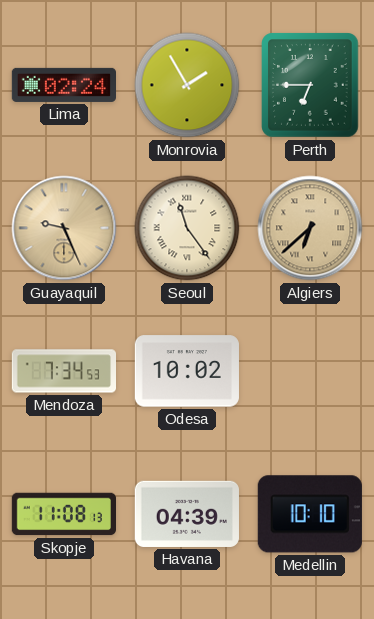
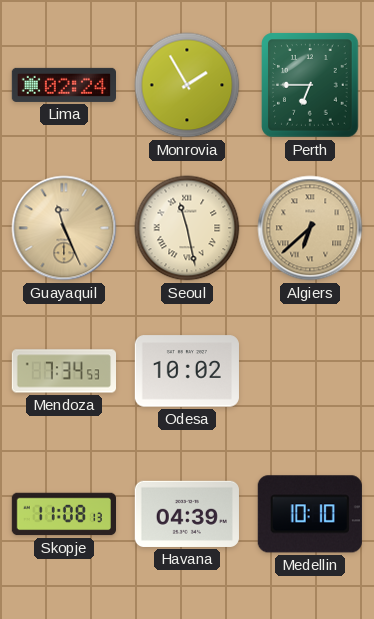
Guayaquil: 9:26 -> 11:26 (64, 228)
Seoul: 11:24 -> 11:28 (187, 228)
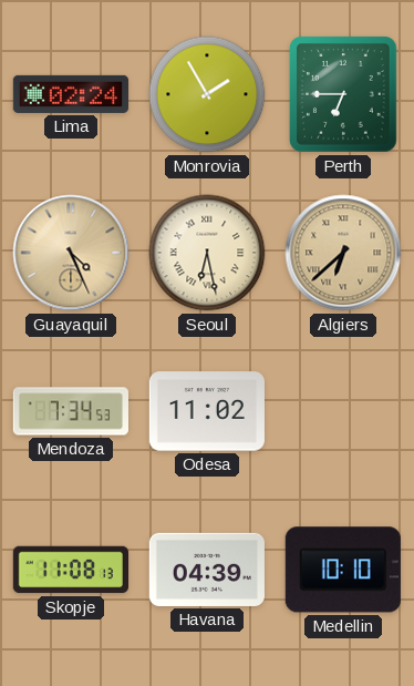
Guayaquil: 11:26 -> 4:26 (71, 253)
Seoul: 11:28 -> 6:28 (207, 253)
Odesa: 10:02 -> 11:02 (207, 411)
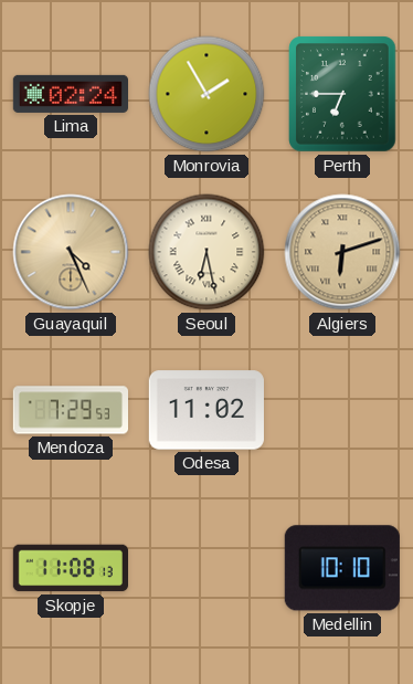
Algiers: 6:38 -> 6:12 (342, 252)
Mendoza: 7:34 -> 7:29 (70, 410)
Havana: 04:39 -> none (207, 570)
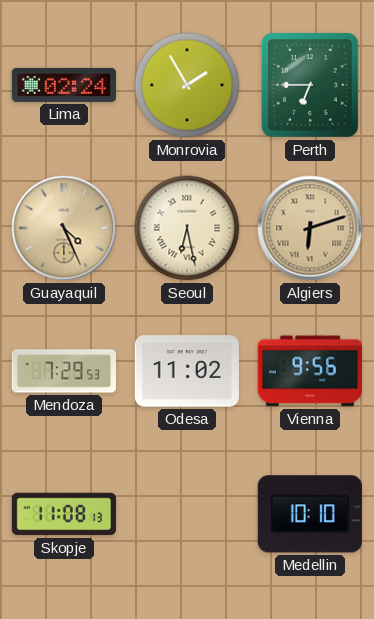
Vienna: none -> 9:56 (310, 371)
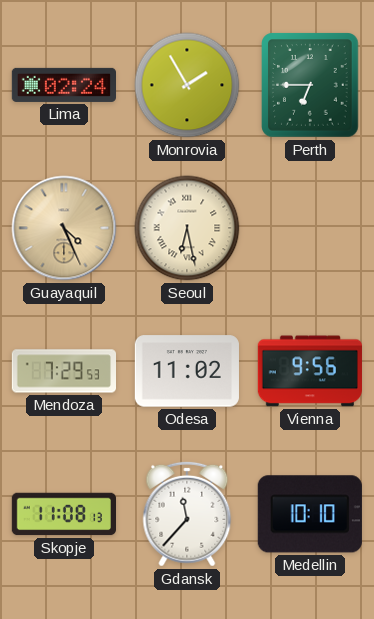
Algiers: 6:12 -> none (310, 228)
Gdansk: none -> 11:37 (187, 514)
